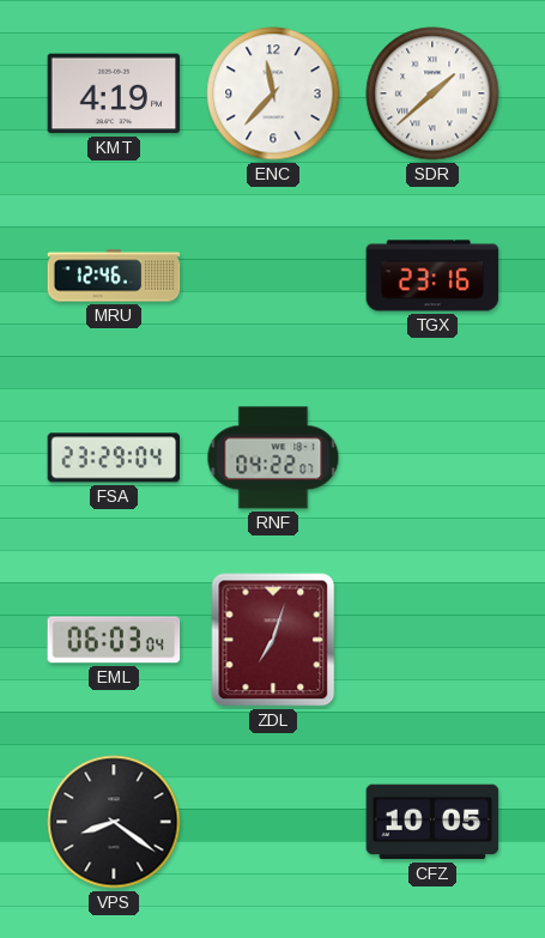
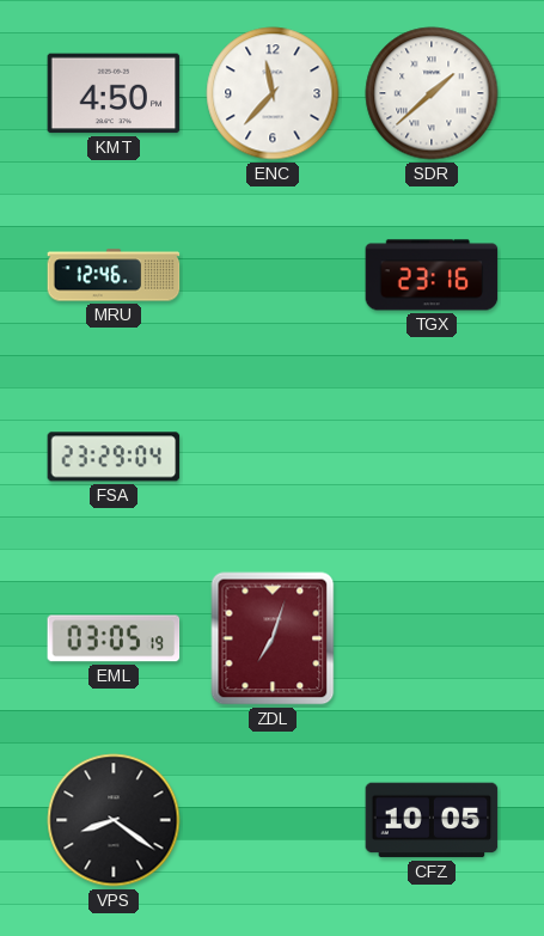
KMT: 4:19 -> 4:50 (114, 93)
RNF: 04:22 -> none (273, 458)
EML: 06:03 -> 03:05 (114, 638)
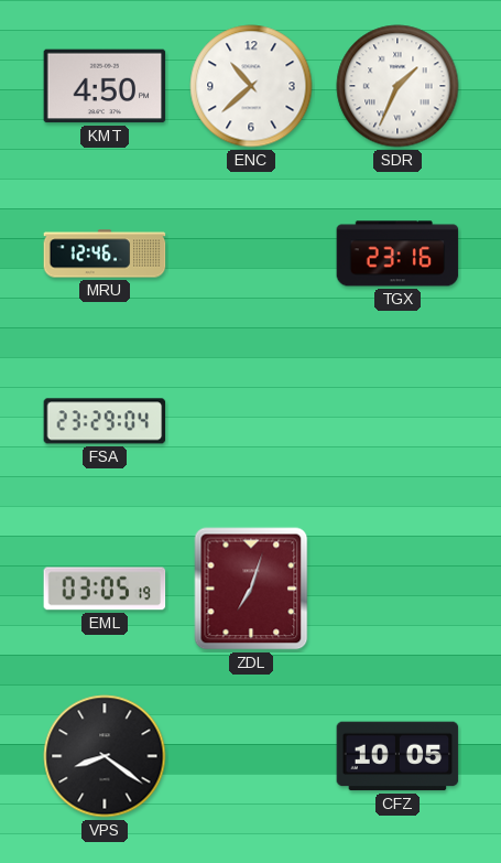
ENC: 11:37 -> 10:38 (251, 86)
SDR: 1:38 -> 1:34 (397, 86)
